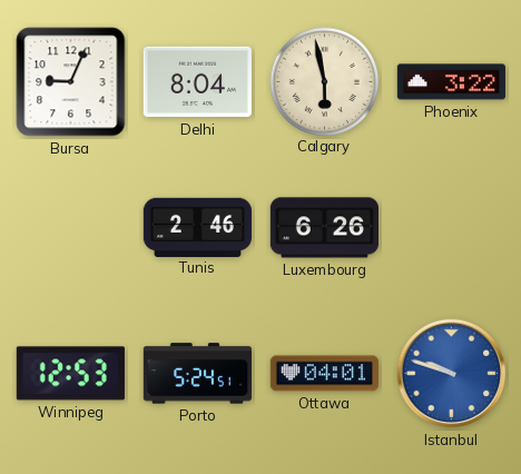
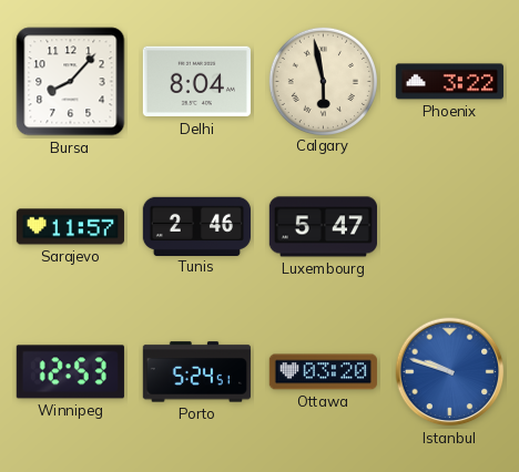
Bursa: 9:04 -> 8:07 (71, 82)
Sarajevo: none -> 11:57 (70, 227)
Luxembourg: 6:26 -> 5:47 (323, 227)
Ottawa: 04:01 -> 03:20 (323, 372)
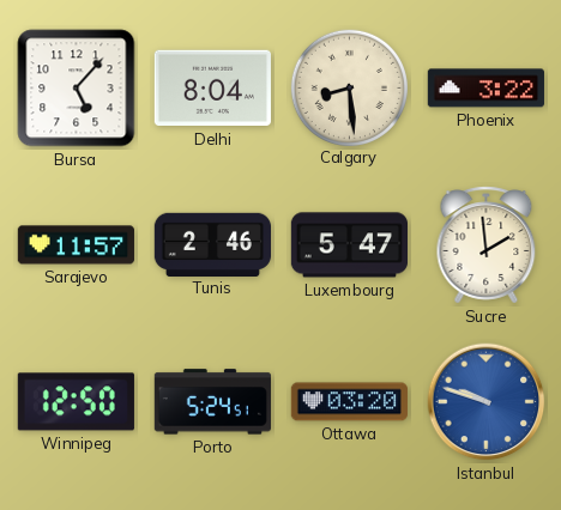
Bursa: 8:07 -> 5:07 (77, 89)
Calgary: 5:58 -> 8:29 (349, 87)
Sucre: none -> 1:59 (487, 245)
Winnipeg: 12:53 -> 12:50 (76, 402)
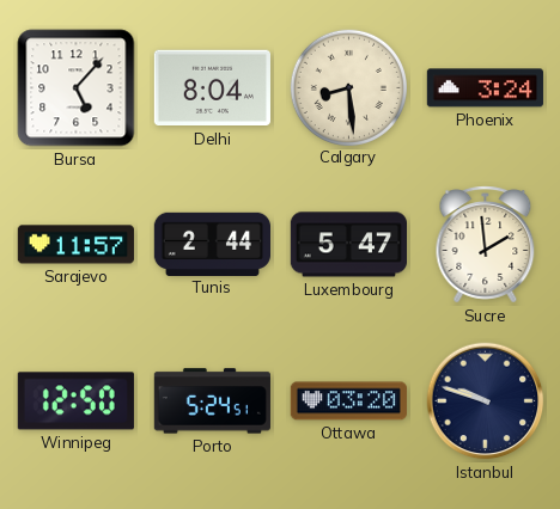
Phoenix: 3:22 -> 3:24 (485, 88)
Tunis: 2:46 -> 2:44 (212, 244)
Istanbul dial: blue -> navy (486, 401)
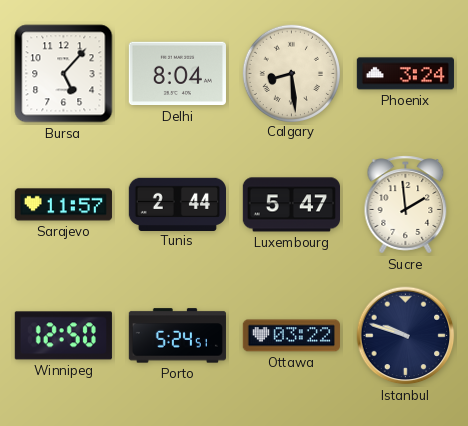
Ottawa: 03:20 -> 03:22 (291, 336)
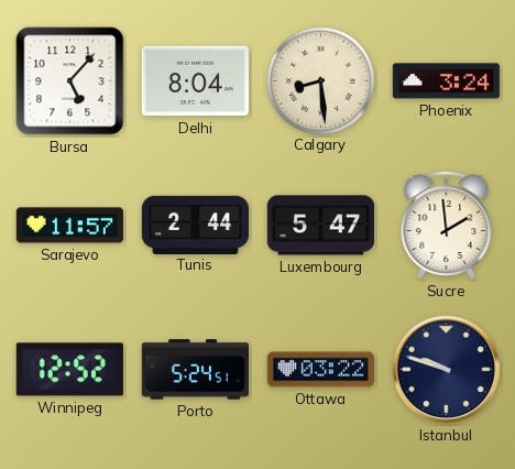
Winnipeg: 12:50 -> 12:52 (69, 370)
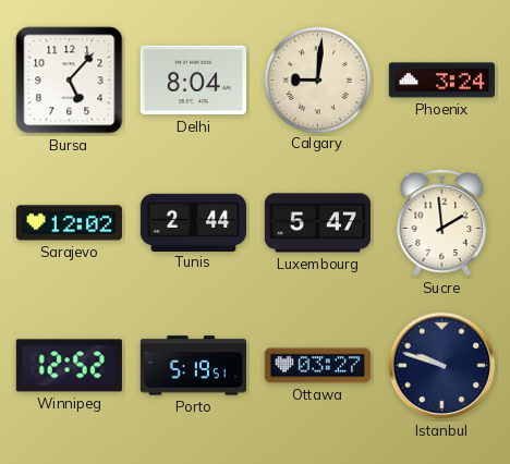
Calgary: 8:29 -> 9:01 (317, 80)
Sarajevo: 11:57 -> 12:02 (69, 223)
Porto: 5:24 -> 5:19 (193, 366)
Ottawa: 03:22 -> 03:27 (317, 366)
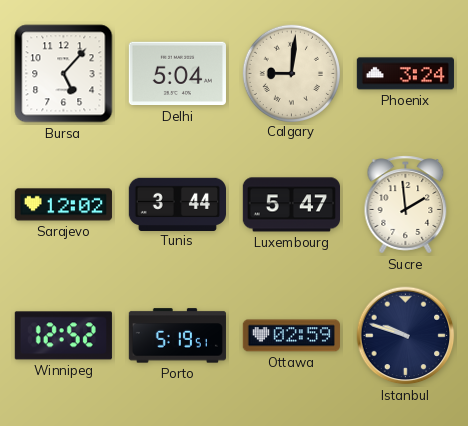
Delhi: 8:04 -> 5:04 (177, 74)
Tunis: 2:44 -> 3:44 (177, 204)
Ottawa: 03:27 -> 02:59 (291, 336)
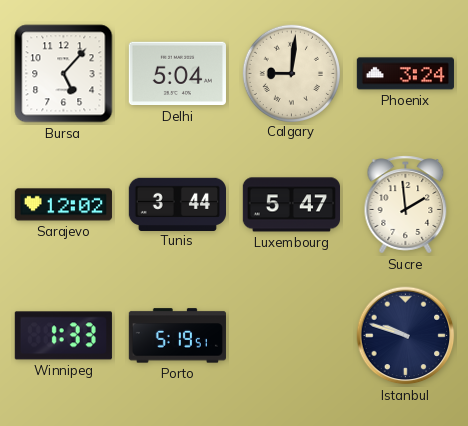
Winnipeg: 12:52 -> 1:33 (63, 336)
Ottawa: 02:59 -> none (291, 336)
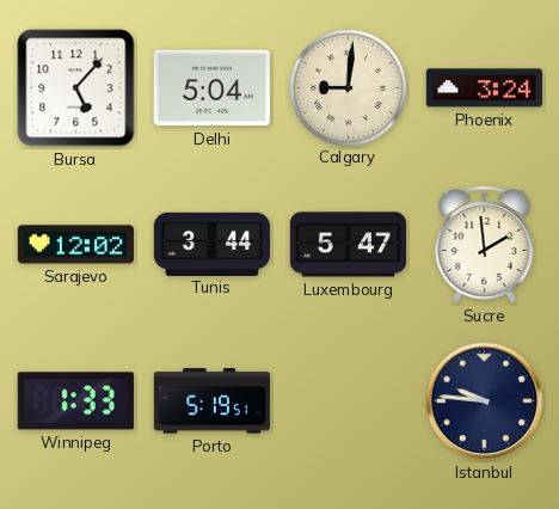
Istanbul: 9:48 -> 9:46 (485, 401)
